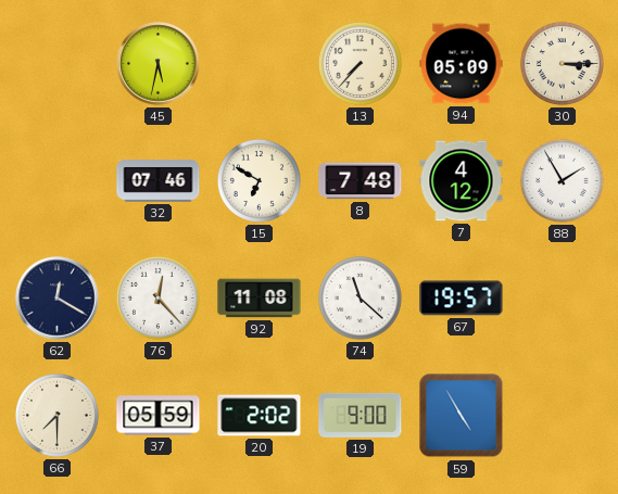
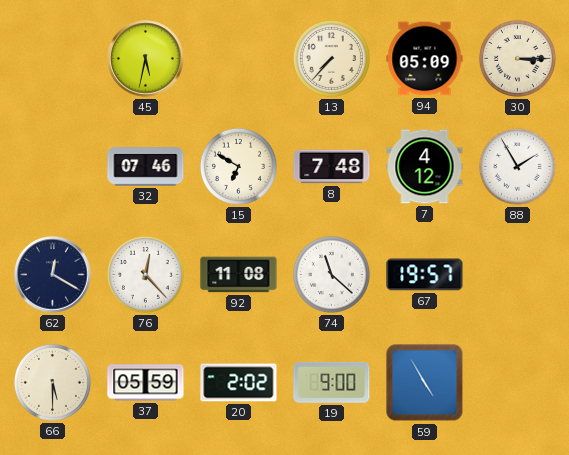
66: 7:30 -> 5:30 (52, 382)
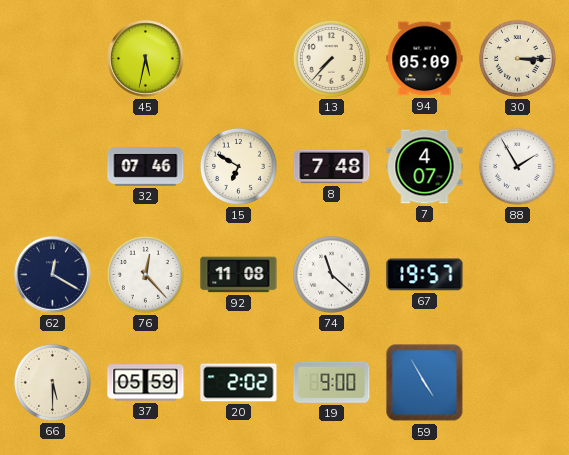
7: 4:12 -> 4:07 (425, 167)
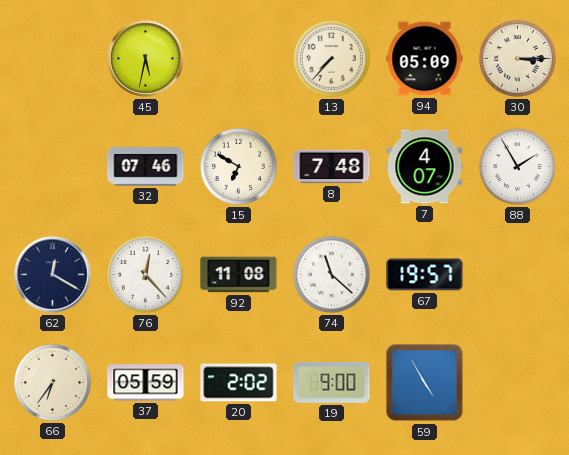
66: 5:30 -> 6:36 (52, 382)
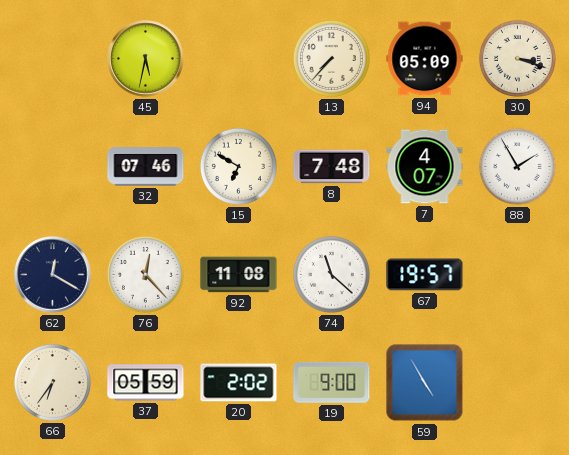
30: 3:15 -> 3:18 (517, 58)
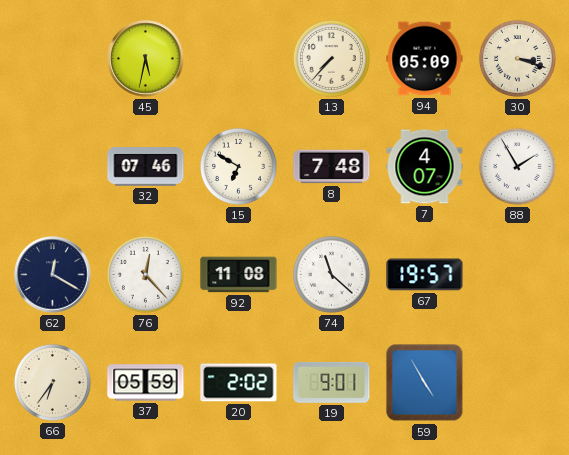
19: 9:00 -> 9:01 (332, 382)
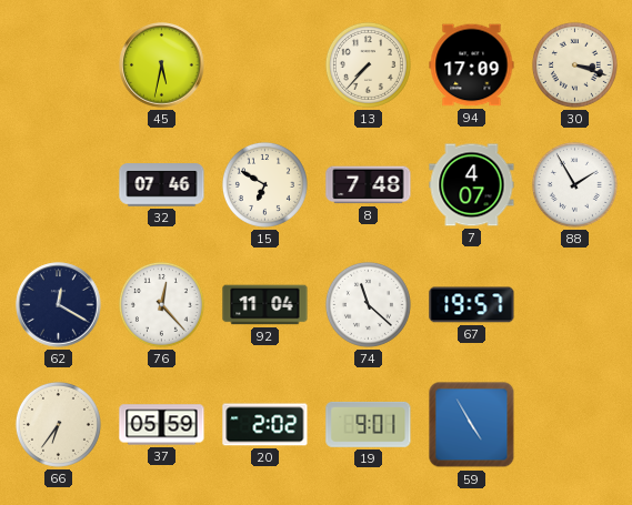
94: 05:09 -> 17:09 (472, 65)
92: 11:08 -> 11:04 (265, 305)
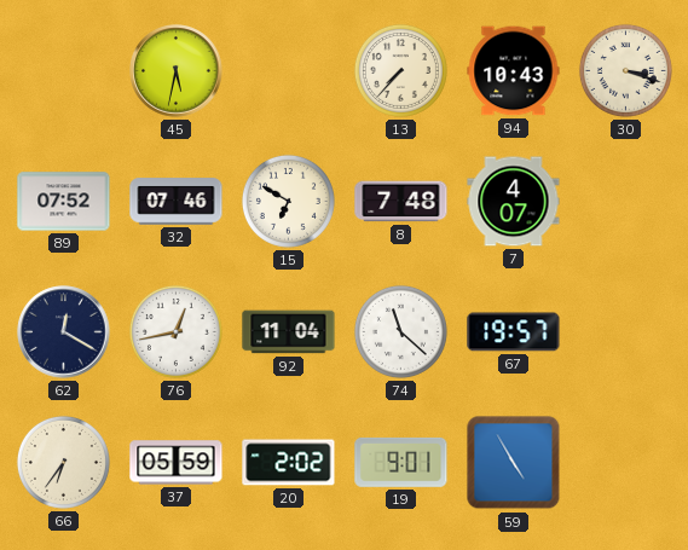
94: 17:09 -> 10:43 (514, 71)
89: none -> 07:52 (64, 202)
88: 1:55 -> none (574, 184)
76: 12:23 -> 12:43 (175, 331)
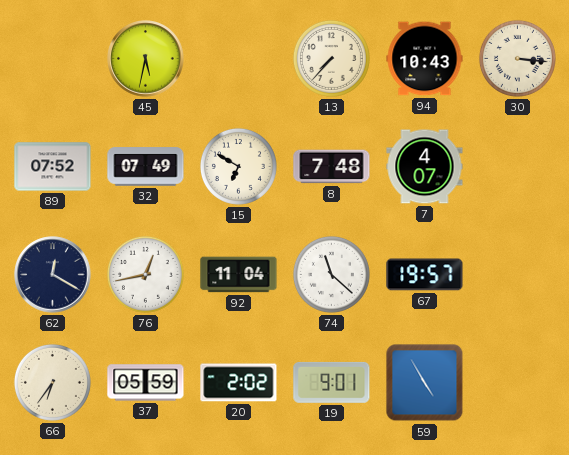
30: 3:18 -> 3:16 (517, 58)
32: 07:46 -> 07:49 (146, 167)
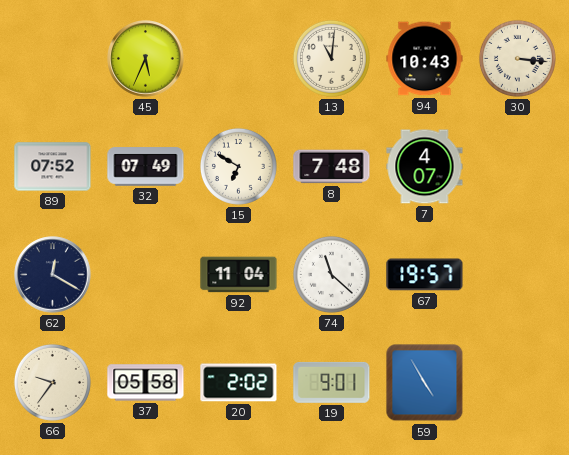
45: 5:32 -> 5:34 (146, 59)
13: 7:37 -> 11:01 (331, 58)
76: 12:43 -> none (145, 274)
66: 6:36 -> 9:36 (52, 382)
37: 05:59 -> 05:58 (146, 383)
